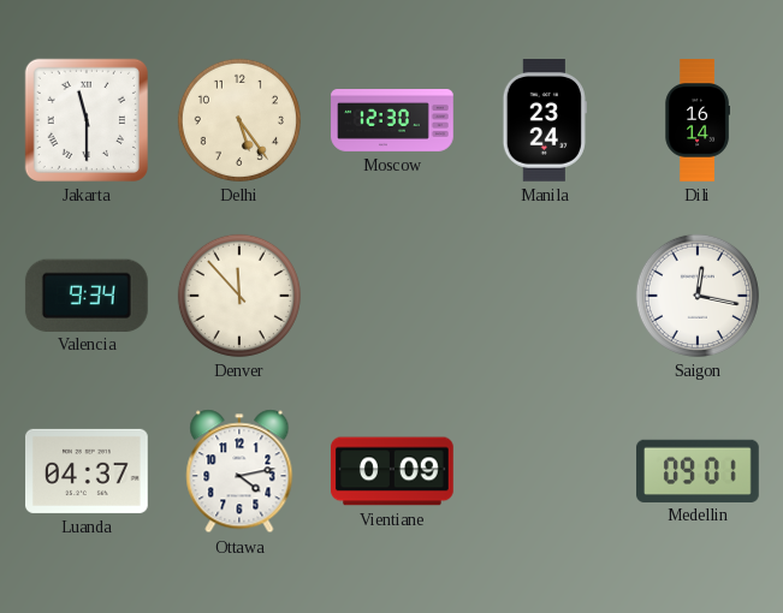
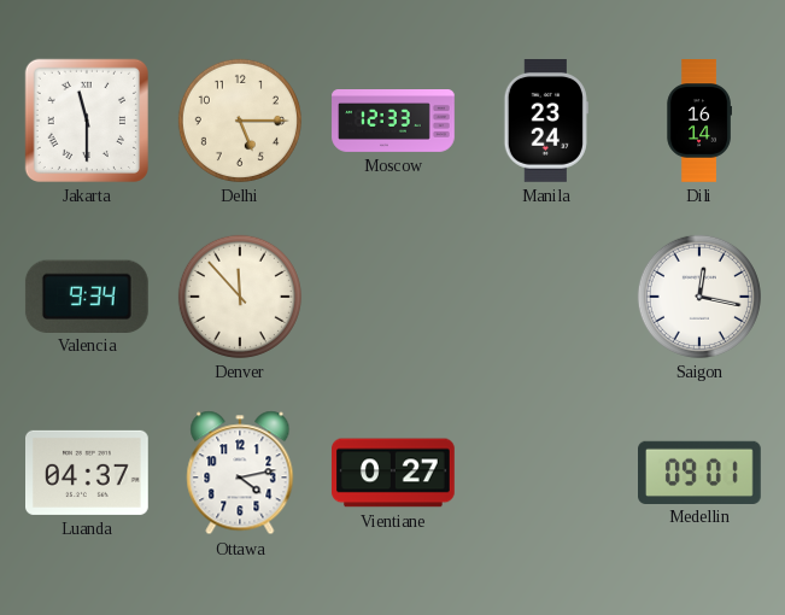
Delhi: 5:24 -> 5:15 (240, 121)
Moscow: 12:30 -> 12:33 (393, 122)
Vientiane: 0:09 -> 0:27 (394, 473)
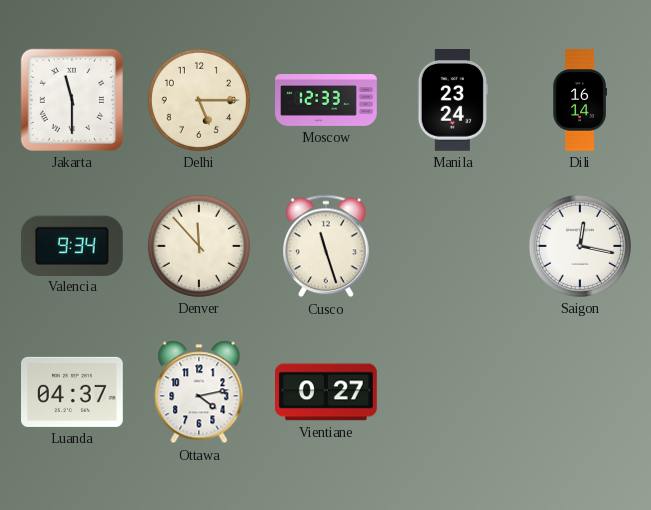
Cusco: none -> 11:27 (327, 246)
Medellin: 09:01 -> none (701, 471)
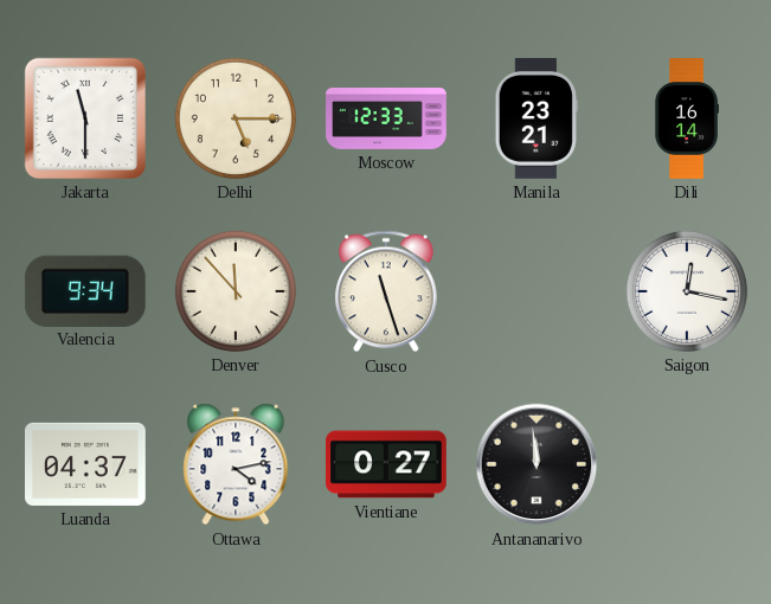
Manila: 23:24 -> 23:21 (537, 120)
Antananarivo: none -> 11:59 (537, 464)
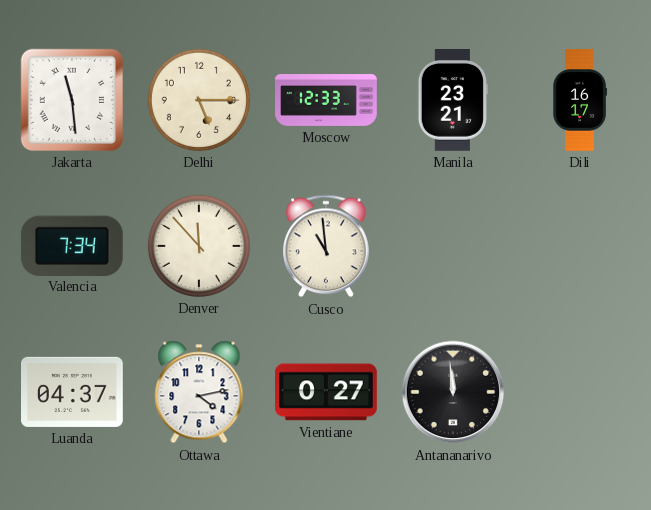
Jakarta: 11:30 -> 11:29 (72, 100)
Dili: 16:14 -> 16:17 (580, 100)
Valencia: 9:34 -> 7:34 (72, 245)
Cusco: 11:27 -> 10:59 (327, 246)
Saigon: 12:17 -> none (687, 291)
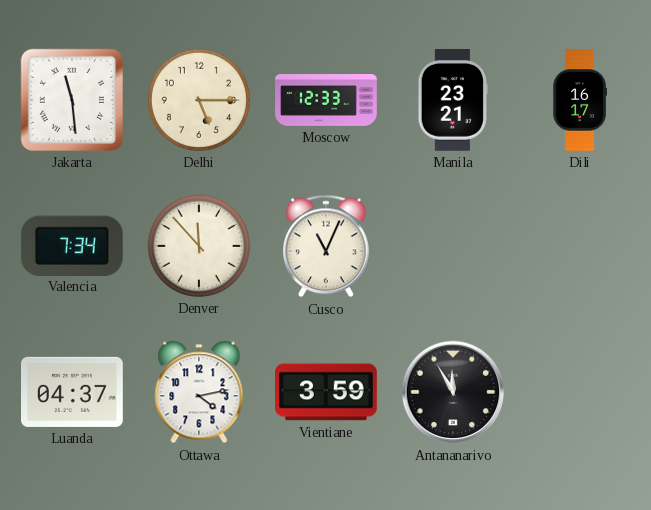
Cusco: 10:59 -> 11:04 (327, 246)
Vientiane: 0:27 -> 3:59 (327, 392)
Antananarivo: 11:59 -> 11:55 (453, 392)
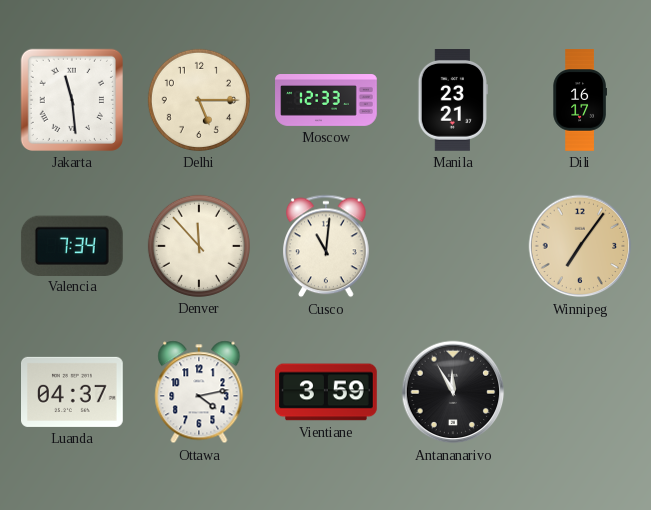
Cusco: 11:04 -> 11:01 (327, 246)
Winnipeg: none -> 7:06 (580, 246)
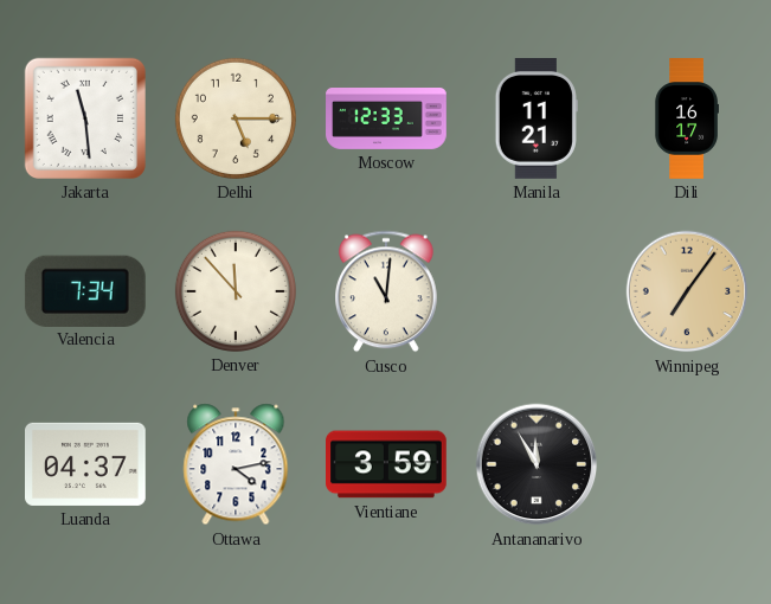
Manila: 23:21 -> 11:21 (537, 120)
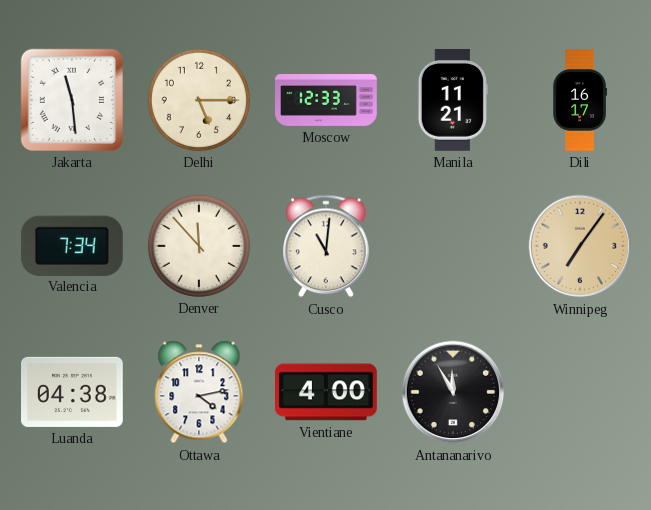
Luanda: 04:37 -> 04:38 (73, 392)
Vientiane: 3:59 -> 4:00 (327, 392)
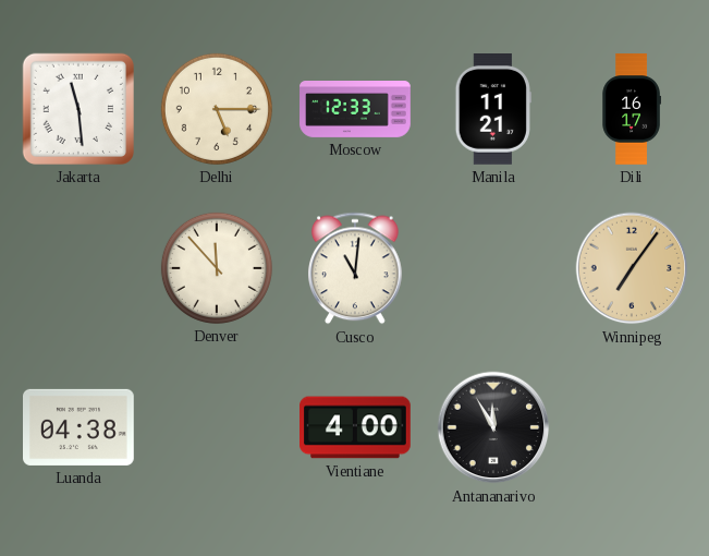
Valencia: 7:34 -> none (72, 245)
Ottawa: 4:13 -> none (199, 392)
